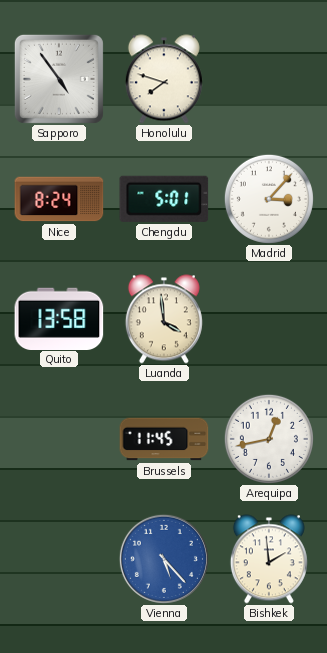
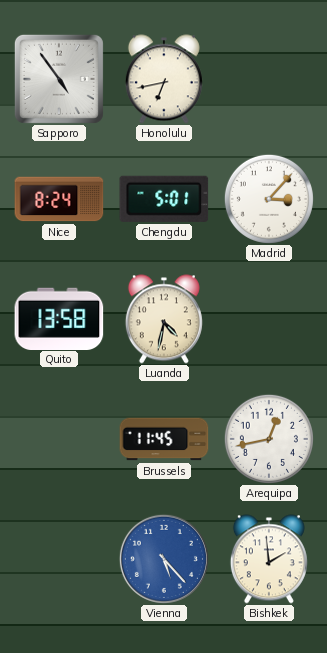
Honolulu: 7:48 -> 6:43 (164, 79)
Luanda: 3:59 -> 4:32 (164, 319)
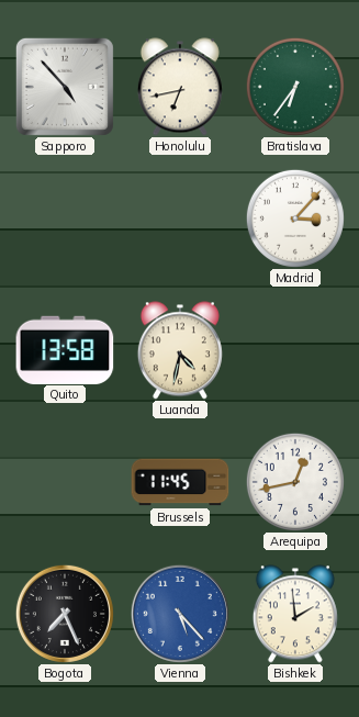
Sapporo: 4:54 -> 4:53 (65, 87)
Bratislava: none -> 6:36 (295, 87)
Nice: 8:24 -> none (59, 199)
Chengdu: 5:01 -> none (164, 199)
Bogota: none -> 7:26 (65, 614)
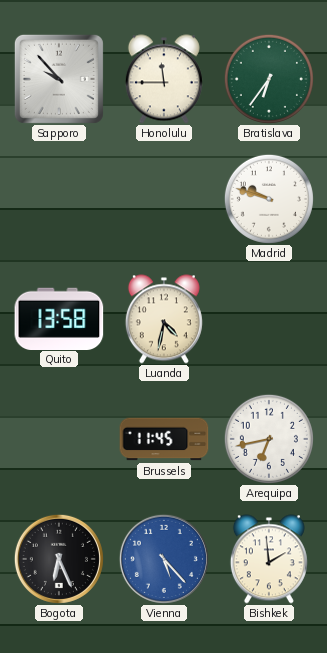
Sapporo: 4:53 -> 9:53 (59, 79)
Honolulu: 6:43 -> 11:45 (164, 79)
Madrid: 3:07 -> 9:48 (269, 199)
Arequipa: 12:43 -> 6:43 (269, 439)
Bogota: 7:26 -> 6:26 (59, 559)
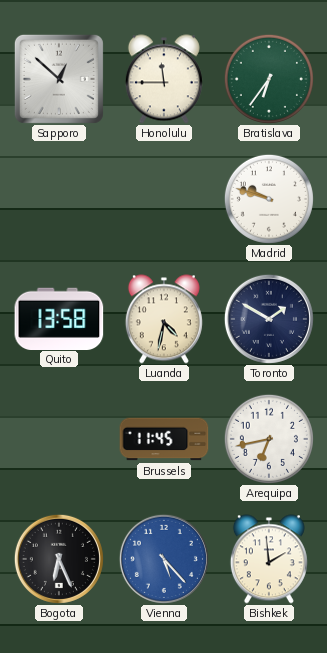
Sapporo: 9:53 -> 12:52 (59, 79)
Toronto: none -> 1:50 (269, 319)
